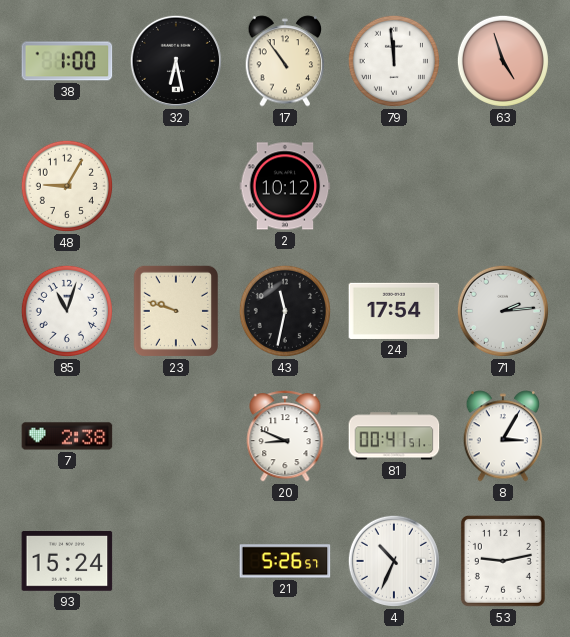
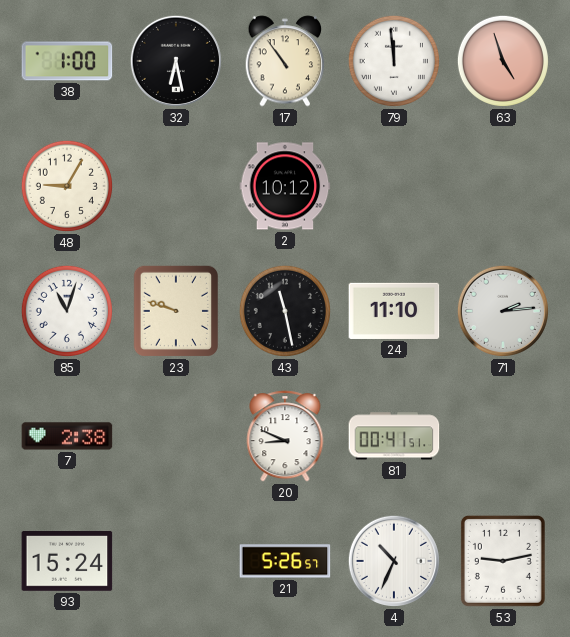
43: 11:32 -> 11:28 (285, 311)
24: 17:54 -> 11:10 (394, 311)
8: 3:05 -> none (503, 436)
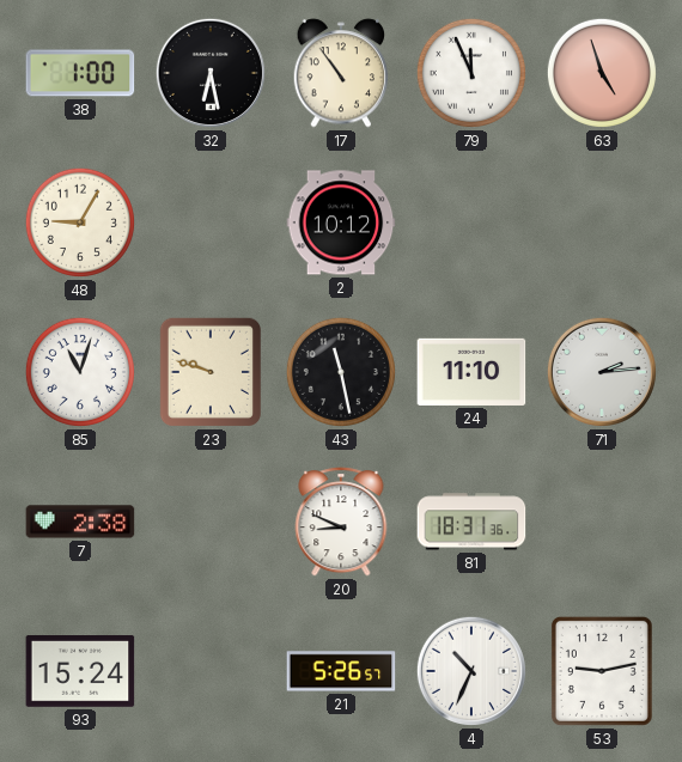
79: 11:59 -> 11:56 (471, 73)
81: 00:41 -> 18:31 (471, 522)
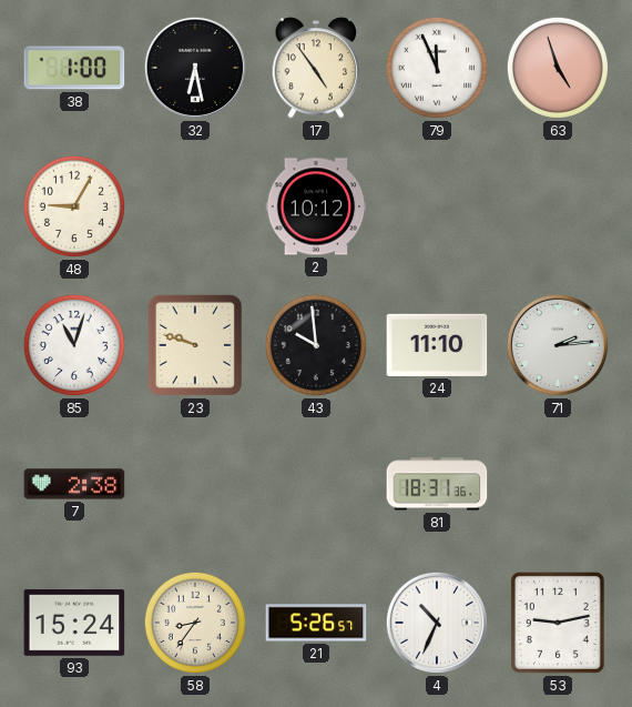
17: 10:54 -> 4:54 (316, 68)
43: 11:28 -> 9:59 (316, 345)
20: 8:49 -> none (341, 522)
58: none -> 8:36 (195, 623)
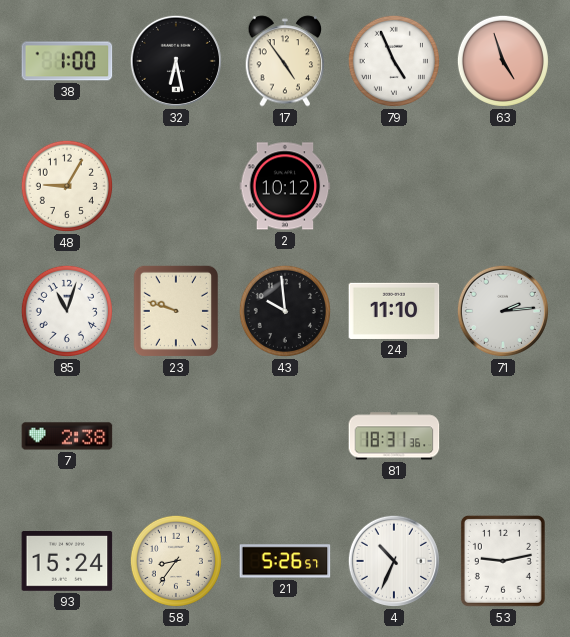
79: 11:56 -> 4:56 (394, 61)
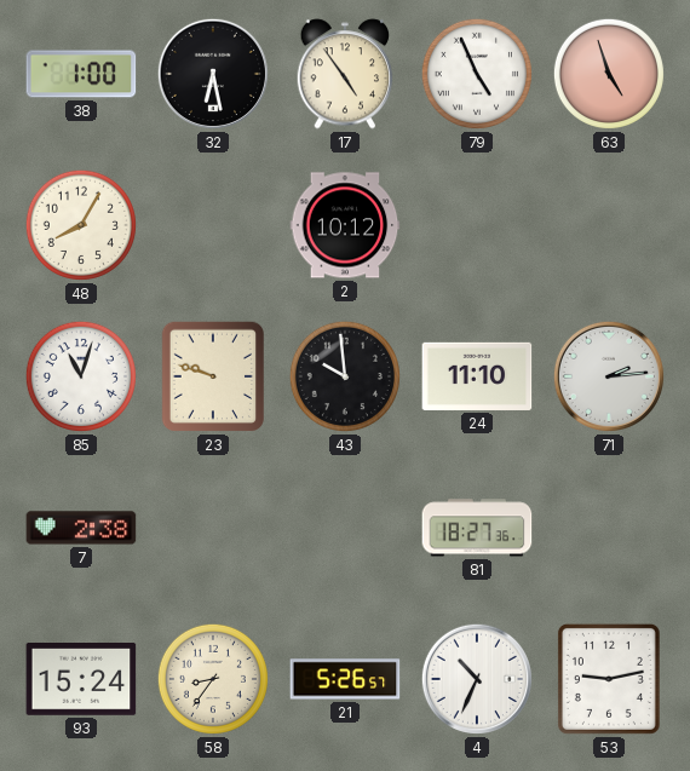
48: 9:05 -> 8:05 (81, 225)
81: 18:31 -> 18:27 (477, 528)
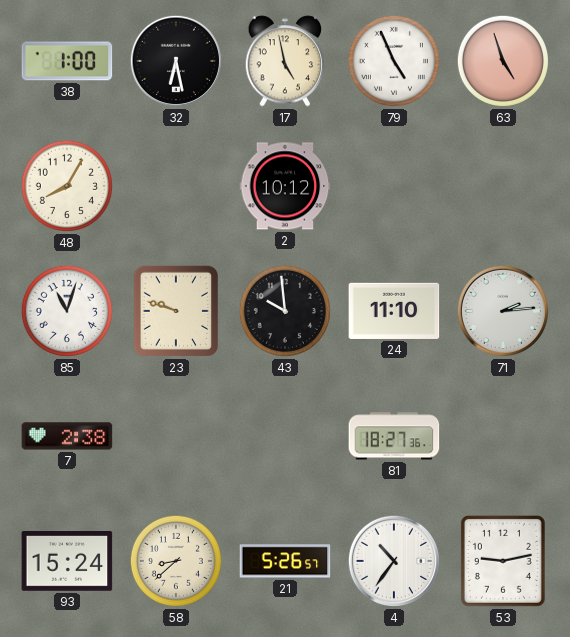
17: 4:54 -> 4:58 (285, 61)
58: 8:36 -> 8:38 (176, 561)
4: 10:34 -> 10:36 (394, 561)
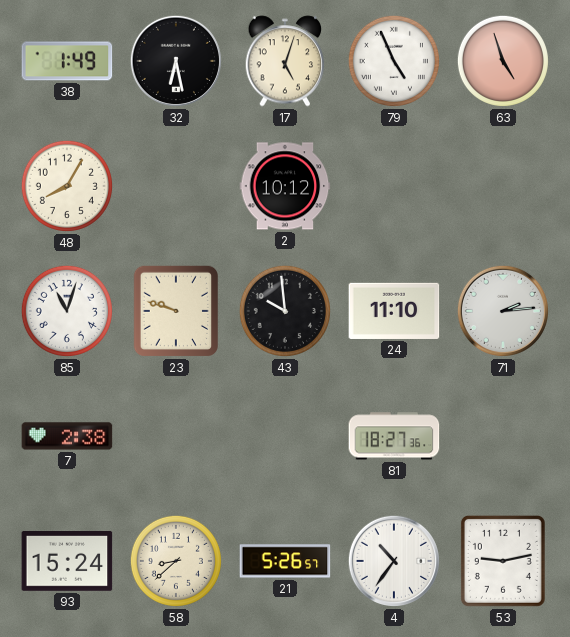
38: 1:00 -> 1:49 (67, 61)
17: 4:58 -> 5:03 (285, 61)
